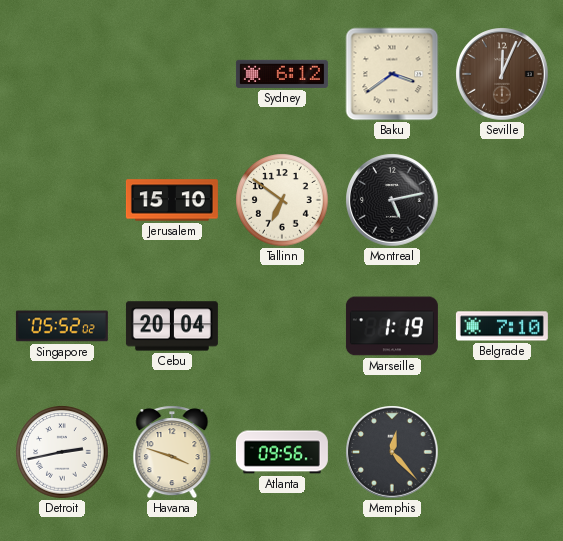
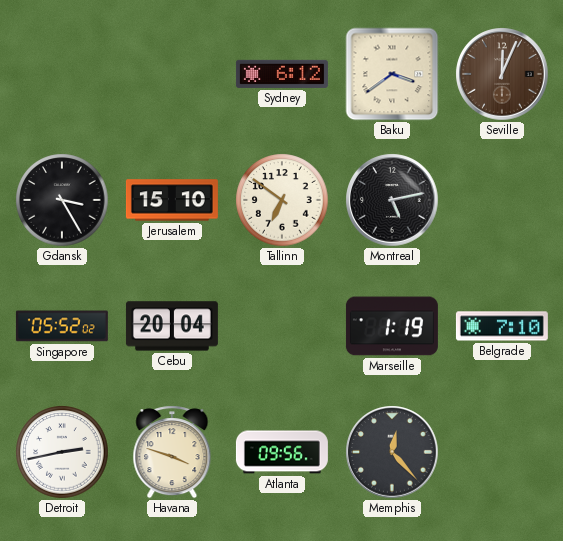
Gdansk: none -> 3:25 (62, 200)
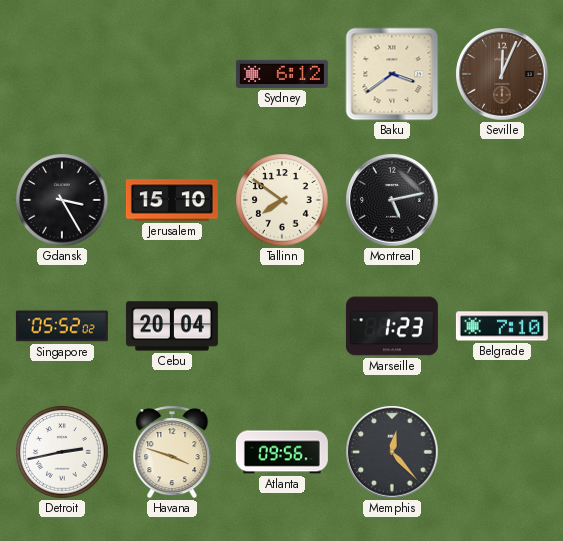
Tallinn: 6:51 -> 7:51 (282, 200)
Marseille: 1:19 -> 1:23 (392, 326)
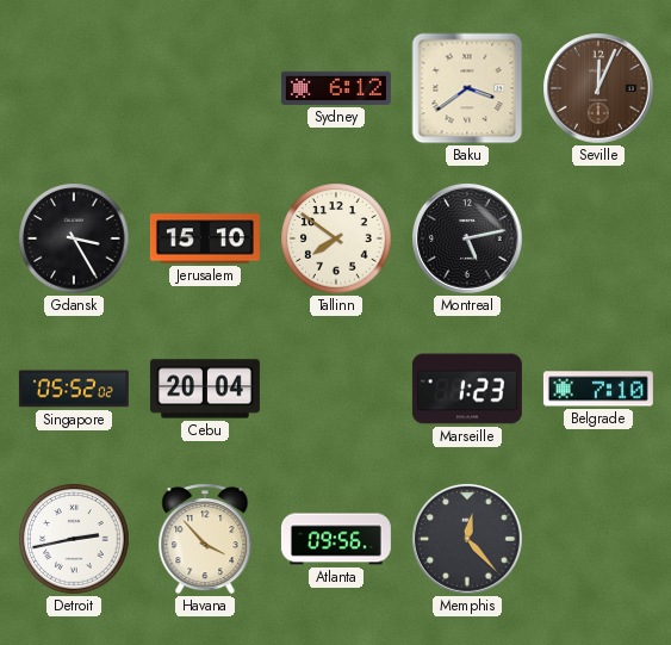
Havana: 3:48 -> 3:53 (205, 539)
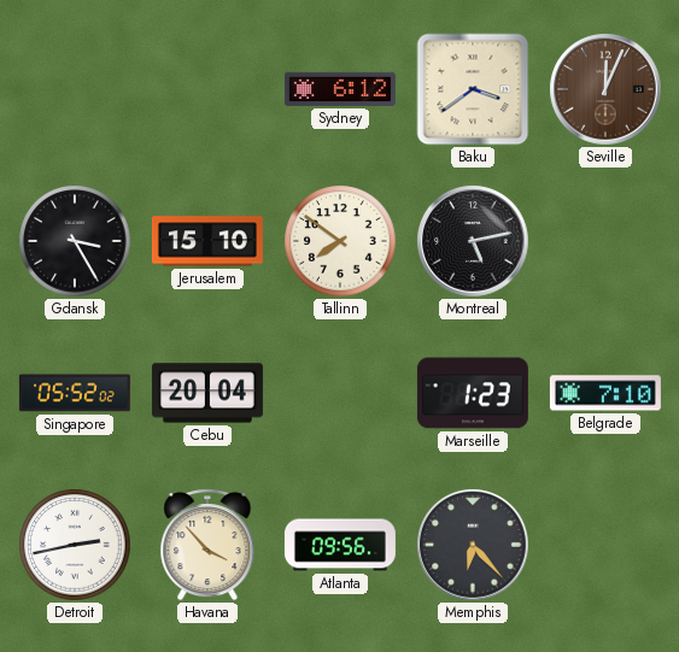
Memphis: 12:23 -> 6:23 (473, 545)
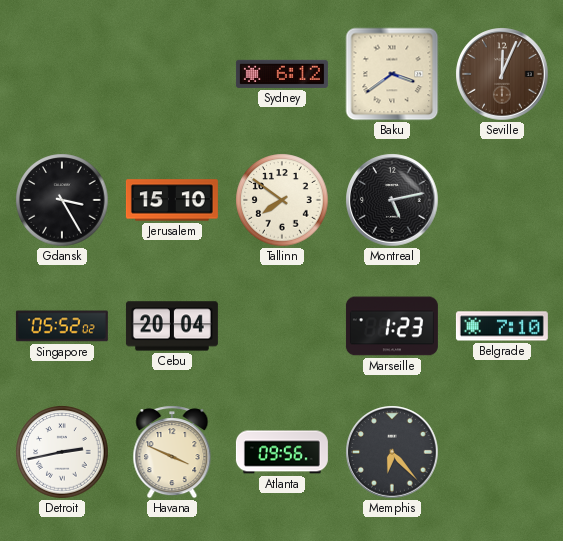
Havana: 3:53 -> 3:49 (172, 452)
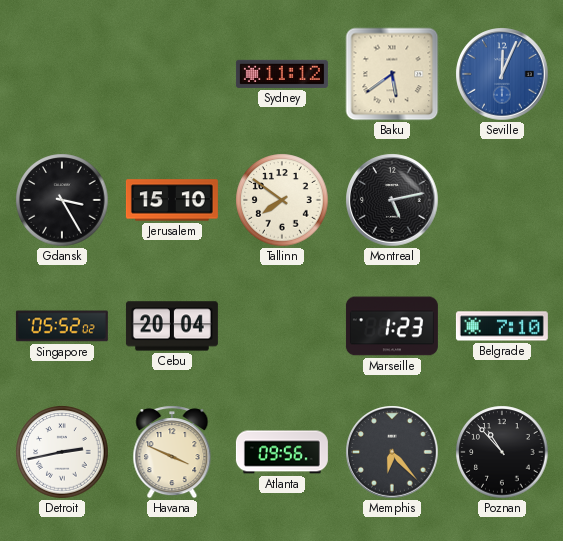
Sydney: 6:12 -> 11:12 (282, 74)
Baku: 3:39 -> 5:39 (392, 74)
Seville dial: brown -> blue (502, 74)
Poznan: none -> 10:53 (502, 452)
